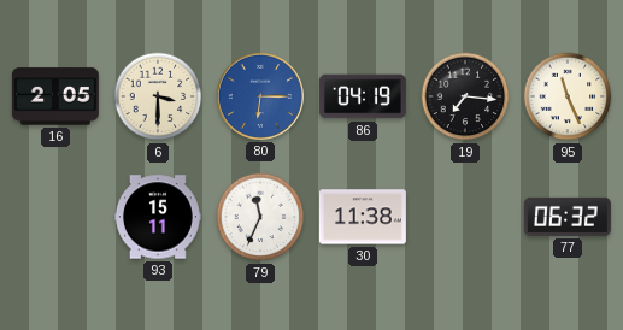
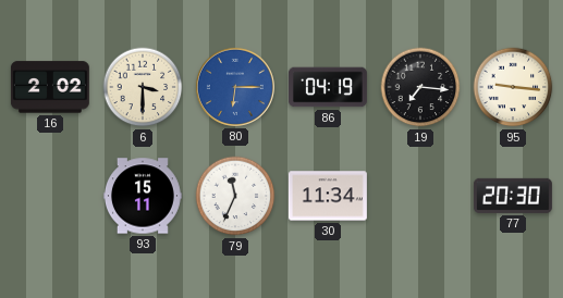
16: 2:05 -> 2:02 (50, 87)
95: 11:26 -> 9:16 (513, 87)
30: 11:38 -> 11:34 (328, 196)
77: 06:32 -> 20:30 (513, 196)
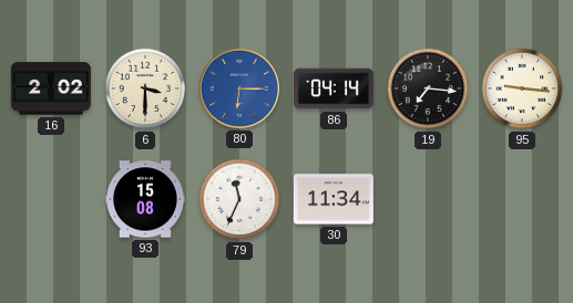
86: 04:19 -> 04:14 (334, 88)
93: 15:11 -> 15:08 (145, 199)
77: 20:30 -> none (513, 196)
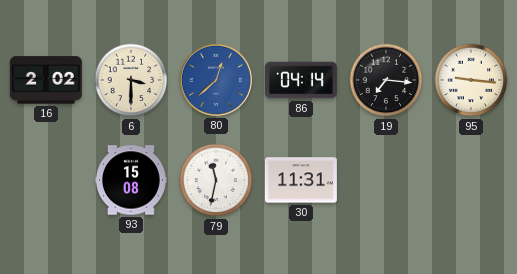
80: 6:15 -> 12:38 (216, 80)
79: 11:34 -> 11:32 (216, 180)
30: 11:34 -> 11:31 (301, 180)
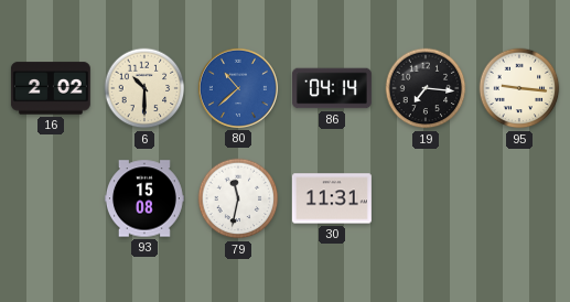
6: 3:30 -> 10:30 (144, 88)
80: 12:38 -> 10:38 (238, 88)
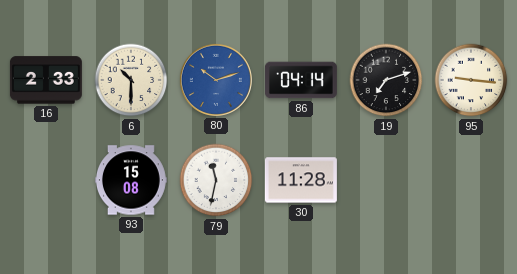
16: 2:02 -> 2:33 (46, 80)
80: 10:38 -> 10:12 (216, 80)
19: 7:16 -> 7:12 (386, 80)
30: 11:31 -> 11:28 (301, 180)
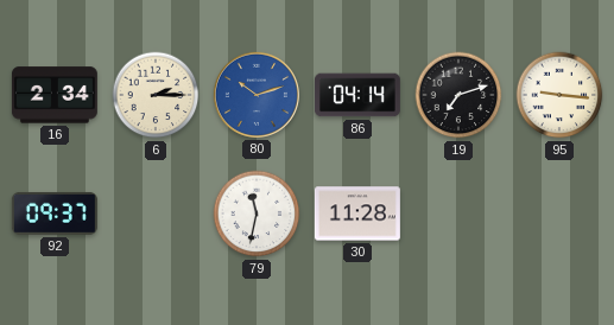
16: 2:33 -> 2:34 (55, 95)
6: 10:30 -> 2:15 (156, 95)
92: none -> 09:37 (55, 214)
93: 15:08 -> none (131, 180)
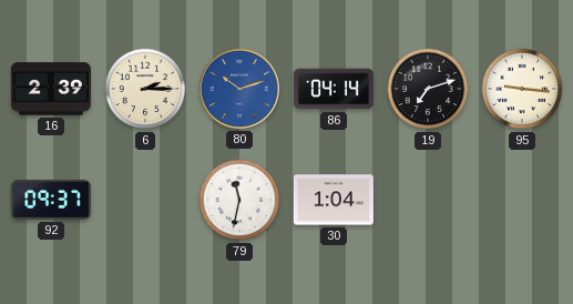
16: 2:34 -> 2:39 (51, 89)
30: 11:28 -> 1:04 (334, 200)
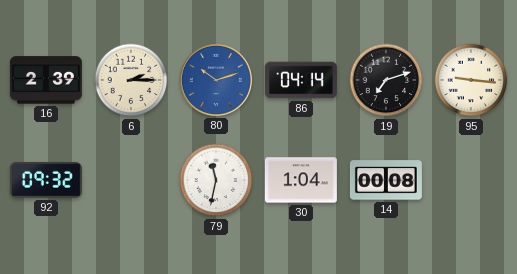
92: 09:37 -> 09:32 (46, 180)
14: none -> 00:08 (386, 180)
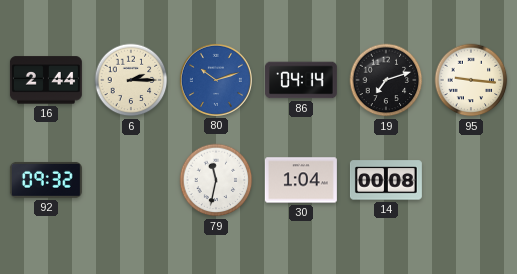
16: 2:39 -> 2:44 (46, 80)
